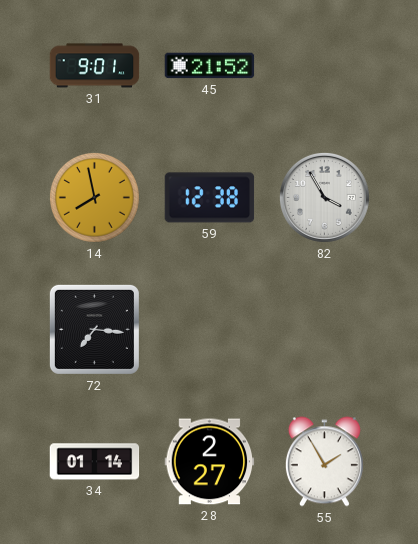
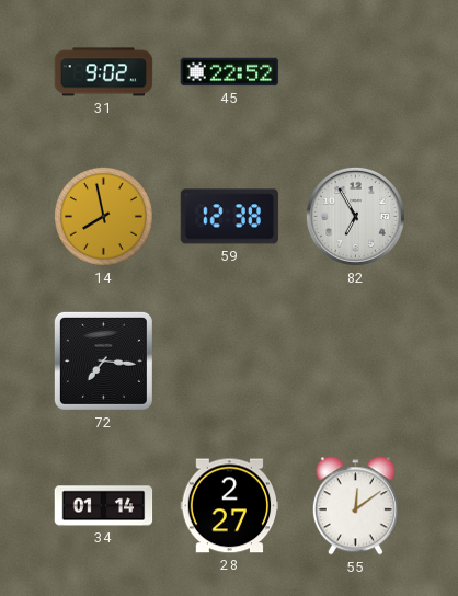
31: 9:01 -> 9:02 (104, 72)
45: 21:52 -> 22:52 (230, 72)
82: 3:55 -> 6:55 (355, 216)
55: 1:55 -> 12:09 (355, 506)
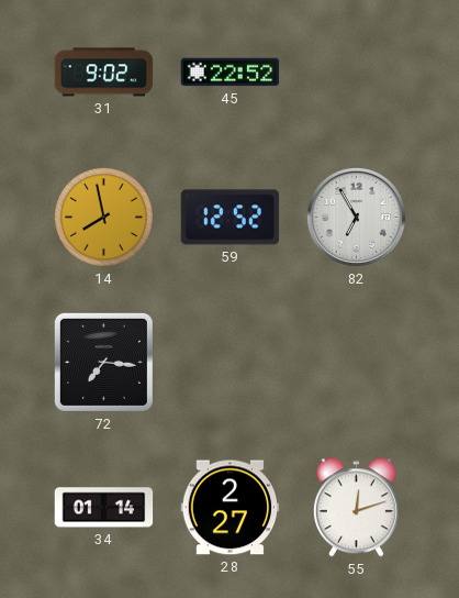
59: 12:38 -> 12:52 (231, 218)
55: 12:09 -> 12:12 (356, 508)
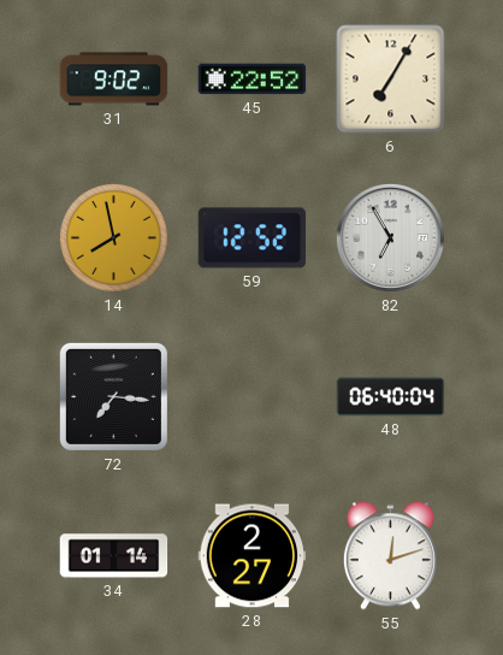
6: none -> 7:05 (391, 79)
48: none -> 06:40 (391, 397)
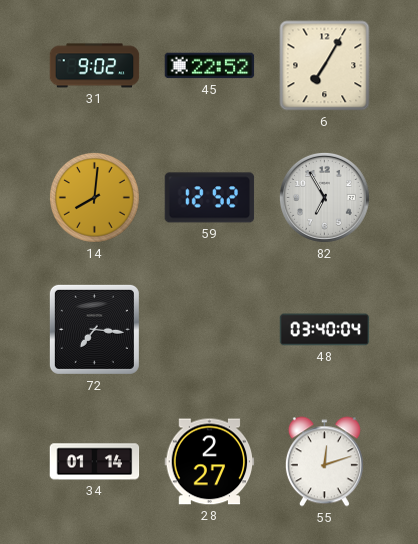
14: 7:58 -> 8:01 (94, 197)
48: 06:40 -> 03:40 (325, 330)
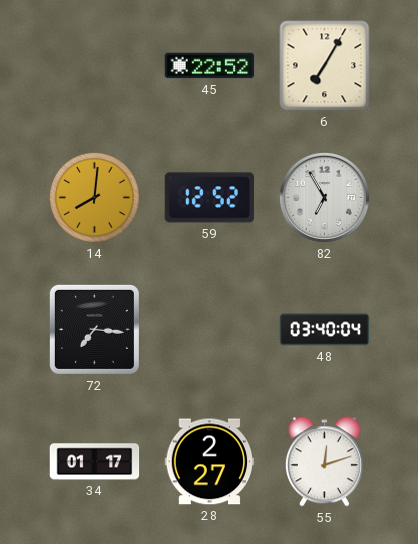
31: 9:02 -> none (95, 66)
34: 01:14 -> 01:17 (95, 462)
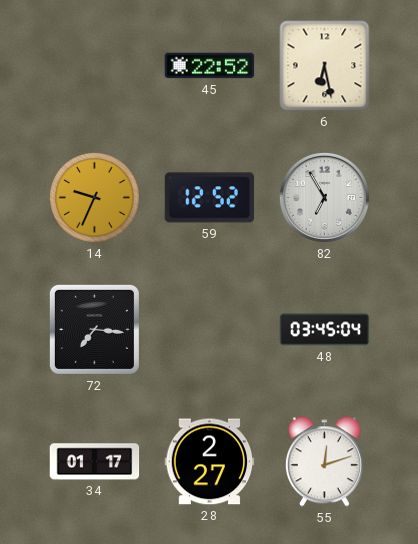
6: 7:05 -> 6:28 (325, 66)
14: 8:01 -> 9:34 (94, 197)
48: 03:40 -> 03:45 (325, 330)
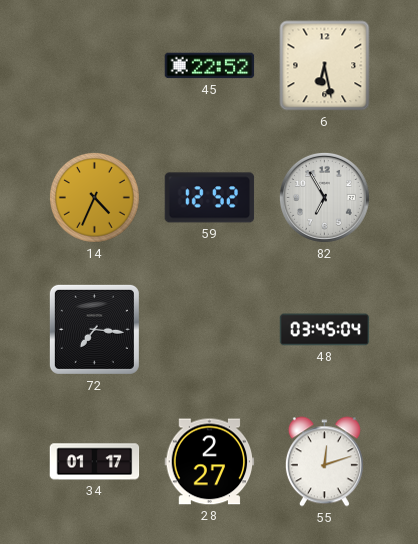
14: 9:34 -> 4:34 (94, 197)
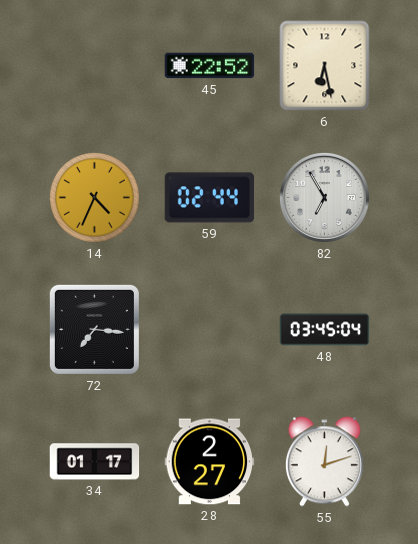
59: 12:52 -> 02:44 (210, 198)
